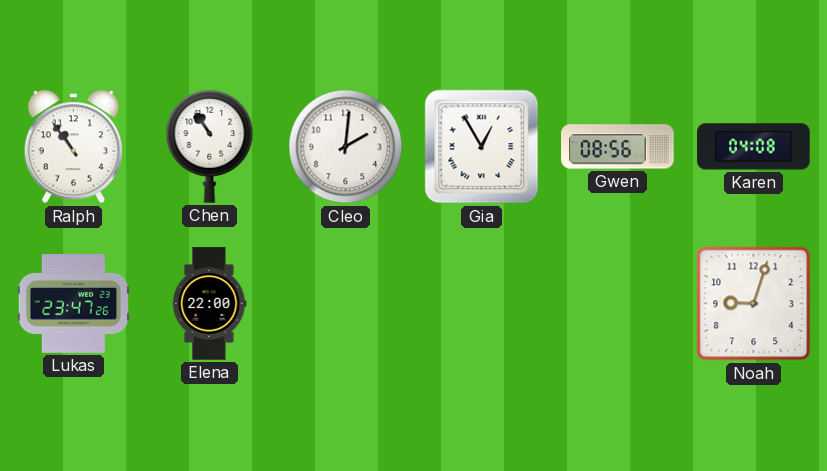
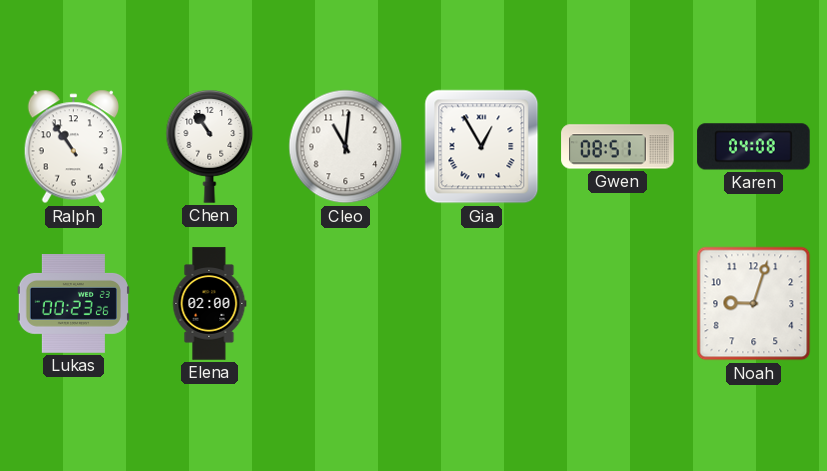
Cleo: 2:01 -> 11:01 (346, 147)
Gwen: 08:56 -> 08:51 (618, 147)
Lukas: 23:47 -> 00:23 (73, 304)
Elena: 22:00 -> 02:00 (209, 304)
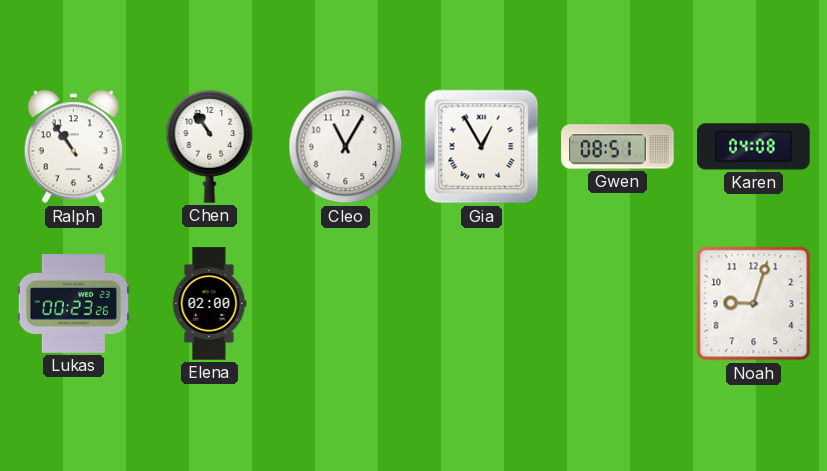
Cleo: 11:01 -> 11:05 (346, 147)
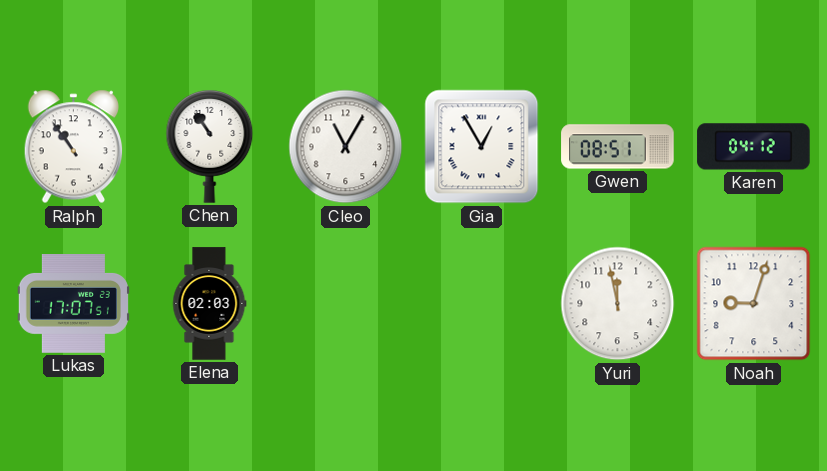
Karen: 04:08 -> 04:12 (754, 147)
Lukas: 00:23 -> 17:07 (73, 304)
Elena: 02:00 -> 02:03 (209, 304)
Yuri: none -> 11:58 (618, 304)
